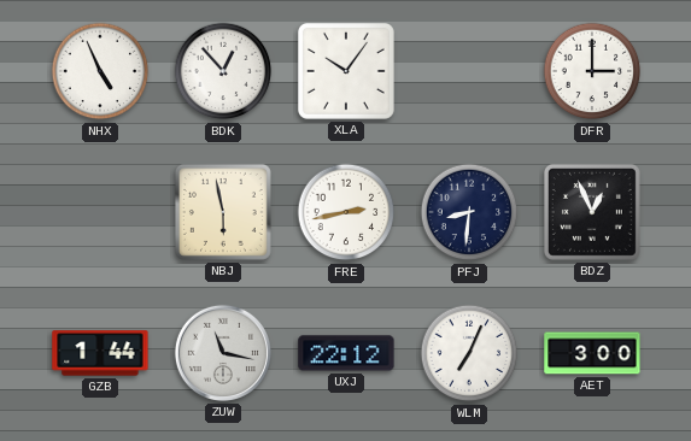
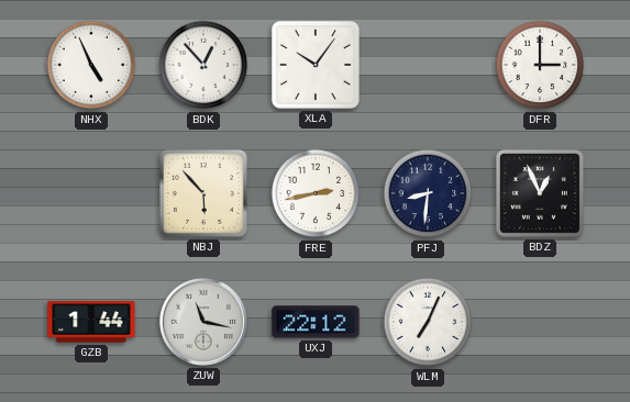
NBJ: 5:58 -> 5:53 (203, 193)
AET: 3:00 -> none (592, 353)
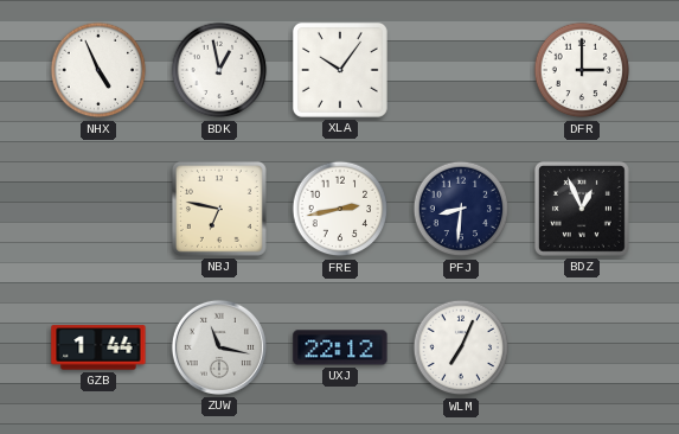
BDK: 12:53 -> 12:58 (219, 70)
NBJ: 5:53 -> 6:47 (219, 209)
